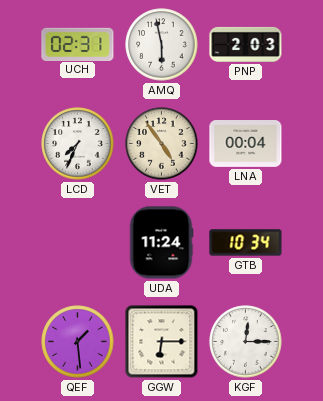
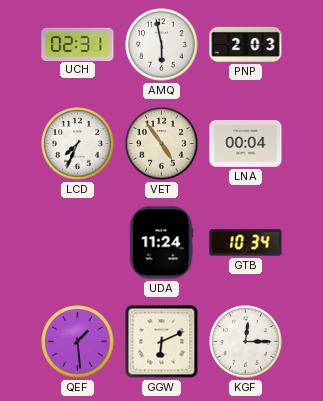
GGW: 6:15 -> 6:11 (162, 342)
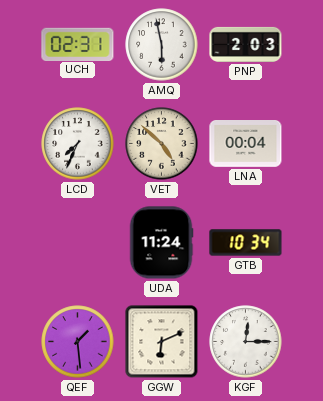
VET: 4:54 -> 4:52 (162, 144)
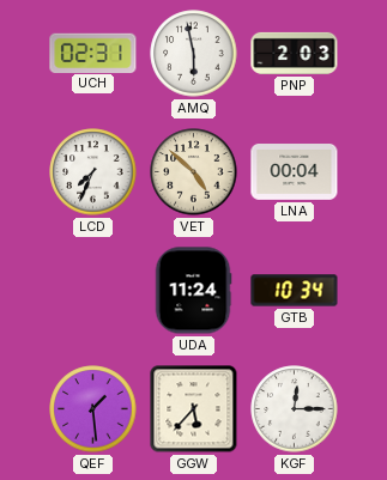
GGW: 6:11 -> 5:37 (194, 409)
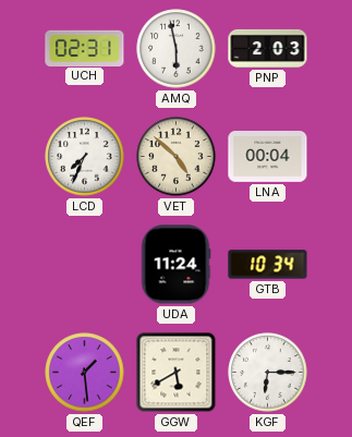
GGW: 5:37 -> 5:40 (177, 373)
KGF: 12:15 -> 6:15 (268, 373)
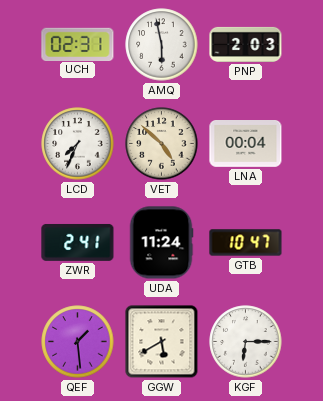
ZWR: none -> 2:41 (78, 242)
GTB: 10:34 -> 10:47 (246, 243)
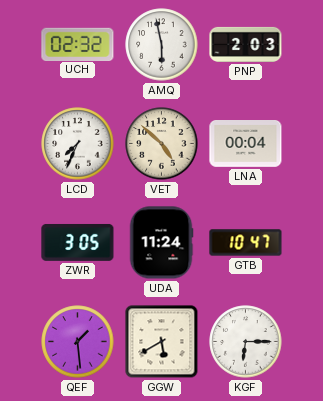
UCH: 02:31 -> 02:32 (78, 44)
ZWR: 2:41 -> 3:05 (78, 242)
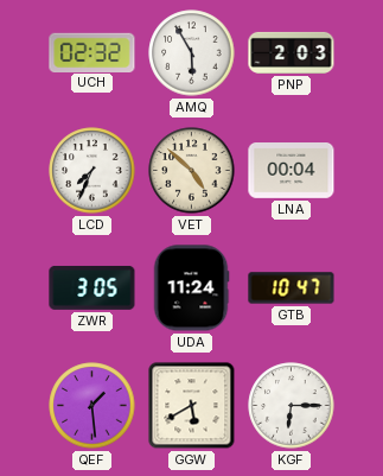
AMQ: 5:58 -> 5:55 (192, 53)
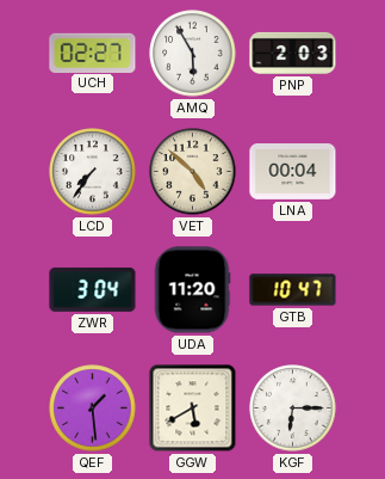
UCH: 02:32 -> 02:27 (93, 53)
LCD: 7:34 -> 7:36 (93, 172)
ZWR: 3:05 -> 3:04 (93, 289)
UDA: 11:24 -> 11:20 (192, 290)
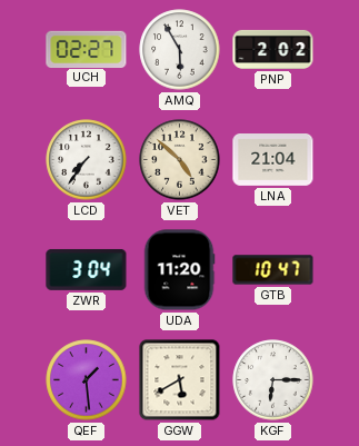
PNP: 2:03 -> 2:02 (273, 49)
LNA: 00:04 -> 21:04 (273, 160)
